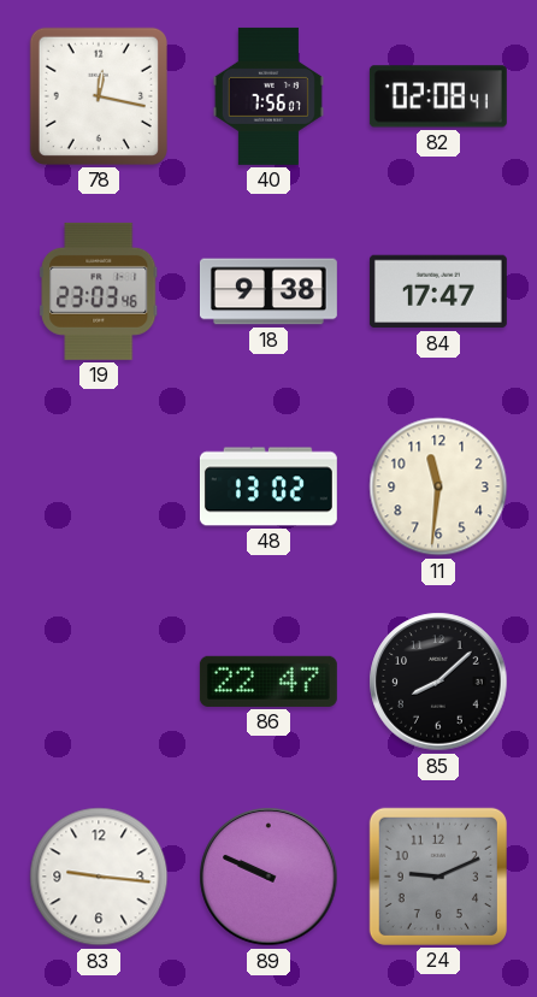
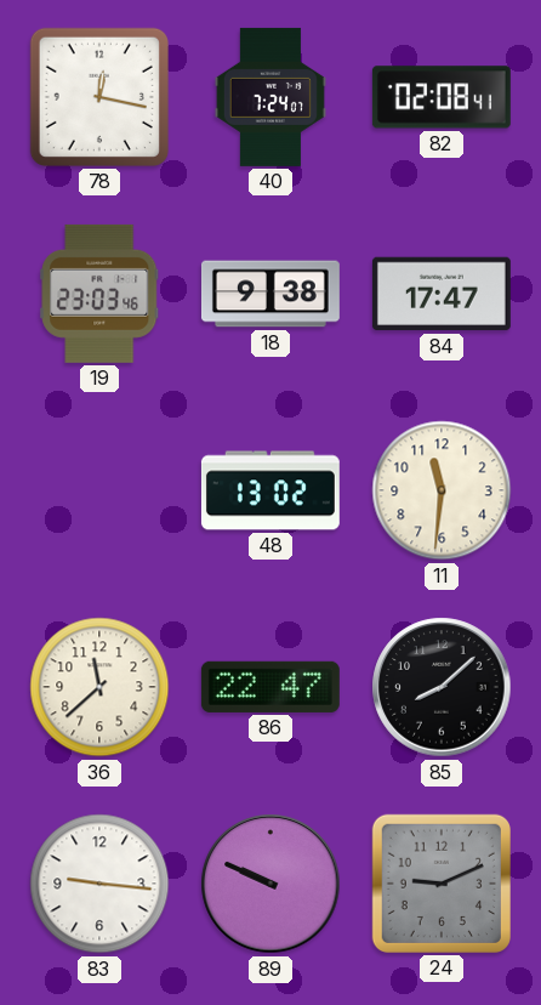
40: 7:56 -> 7:24 (270, 97)
36: none -> 11:38 (99, 687)
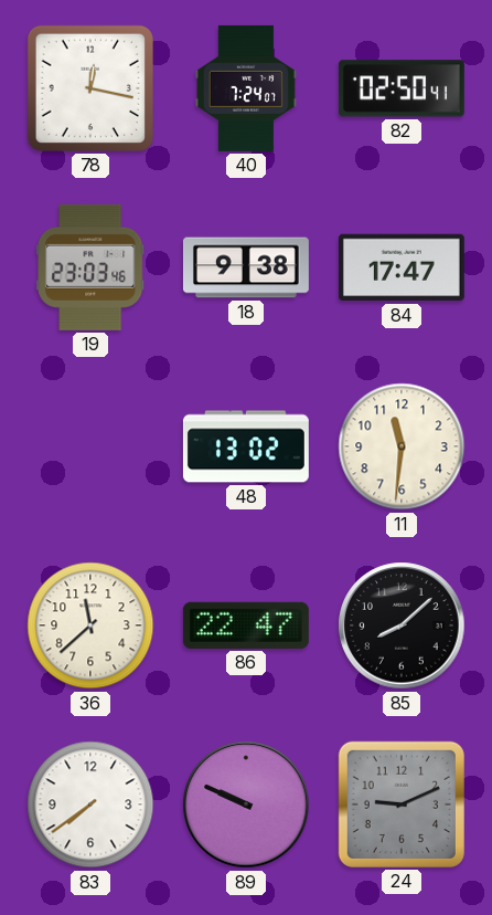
82: 02:08 -> 02:50 (402, 88)
83: 9:16 -> 7:39 (90, 804)
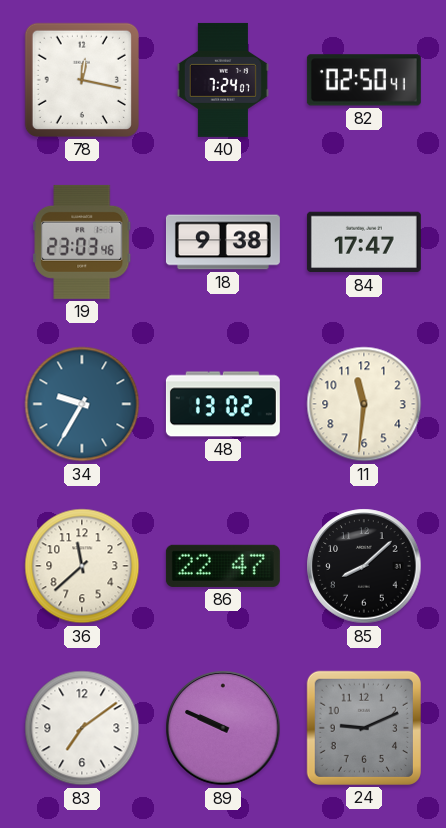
34: none -> 9:35 (82, 404)
83: 7:39 -> 7:09 (82, 728)
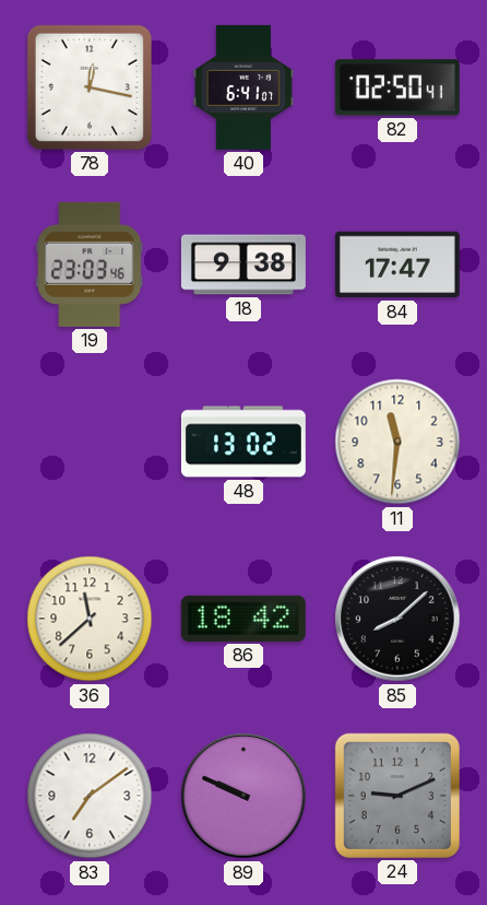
40: 7:24 -> 6:41 (243, 87)
34: 9:35 -> none (82, 404)
86: 22:47 -> 18:42 (243, 619)
